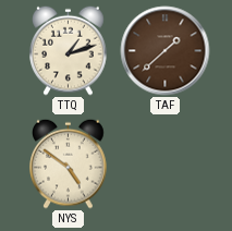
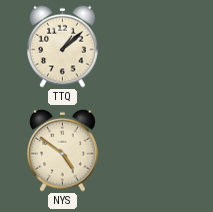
TTQ: 1:12 -> 1:08 (63, 46)
TAF: 1:38 -> none (166, 51)
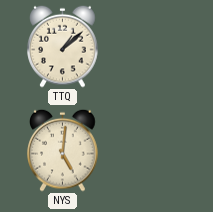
NYS: 4:51 -> 5:01 (63, 150)
